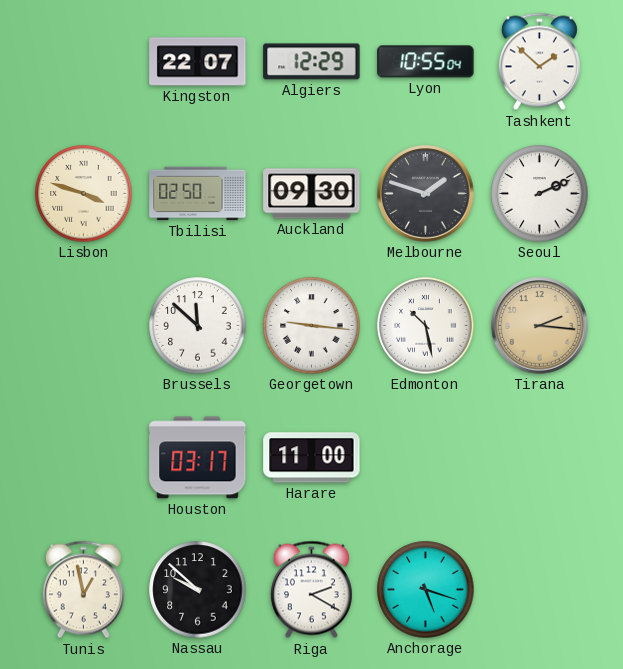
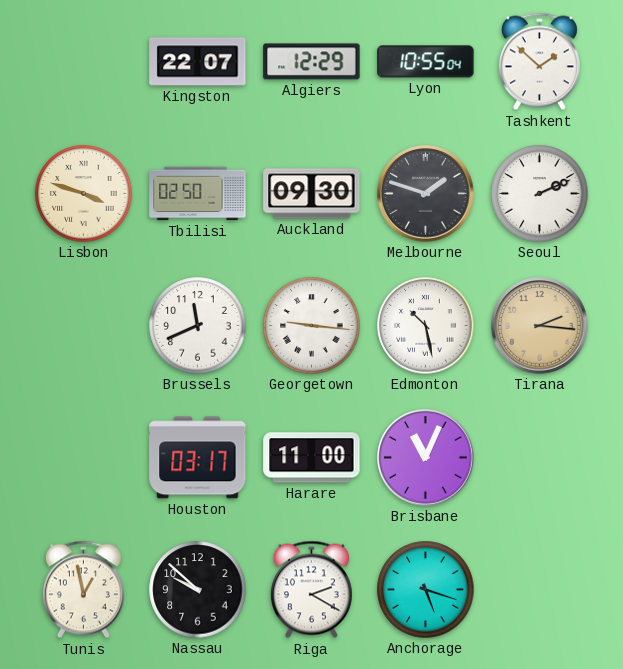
Brussels: 11:52 -> 11:41 (198, 326)
Brisbane: none -> 11:04 (426, 458)
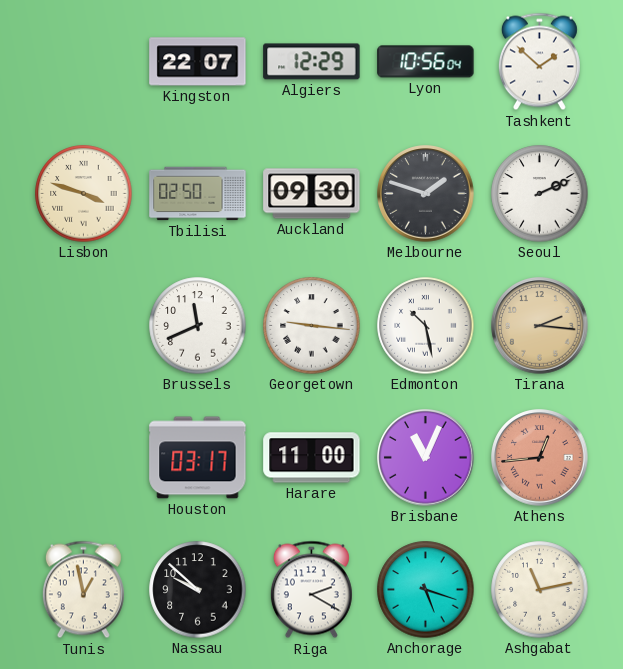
Lyon: 10:55 -> 10:56 (426, 62)
Athens: none -> 12:44 (540, 458)
Ashgabat: none -> 11:13 (540, 590)
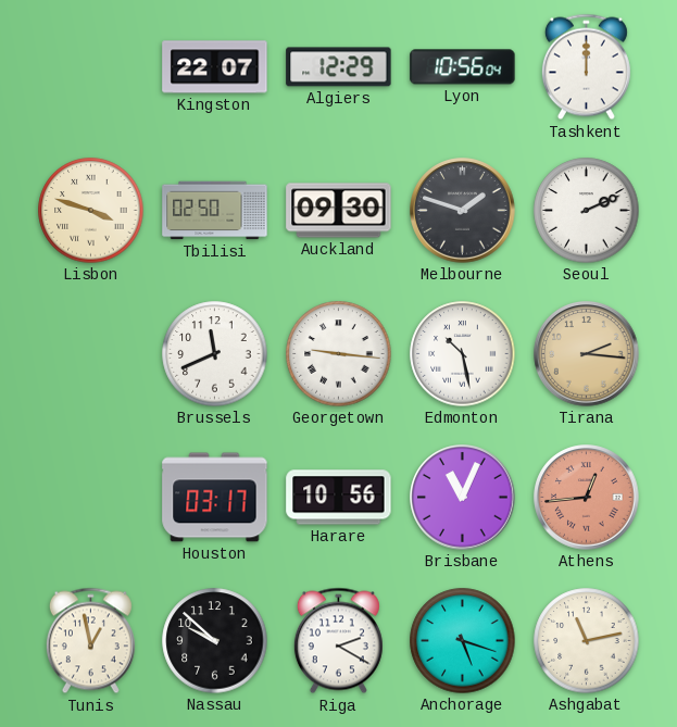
Tashkent: 1:52 -> 12:00 (586, 67)
Harare: 11:00 -> 10:56 (339, 498)
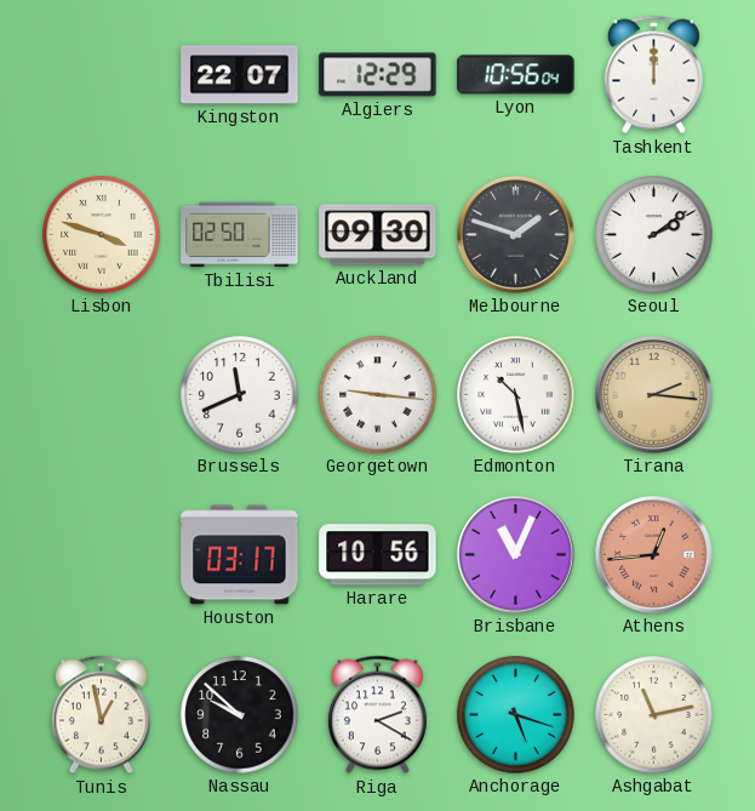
Seoul: 2:11 -> 2:09 (654, 235)
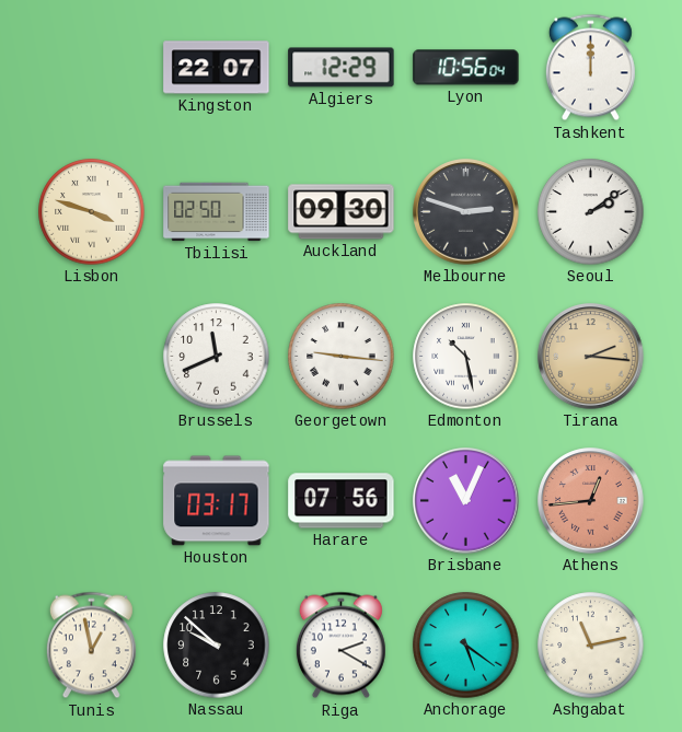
Melbourne: 1:48 -> 2:48 (466, 212)
Harare: 10:56 -> 07:56 (342, 501)
Anchorage: 5:18 -> 5:21 (466, 646)
